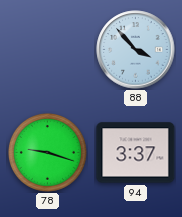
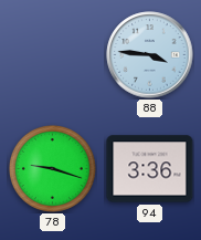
88: 3:53 -> 3:46 (150, 55)
94: 3:37 -> 3:36 (150, 169)
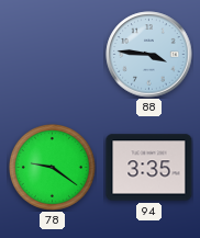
78: 9:18 -> 9:21 (53, 168)
94: 3:36 -> 3:35 (149, 168)
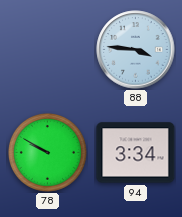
78: 9:21 -> 9:50 (48, 153)
94: 3:35 -> 3:34 (136, 153)
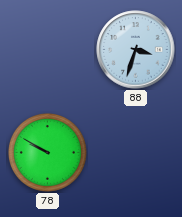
88: 3:46 -> 3:33 (136, 50)
94: 3:34 -> none (136, 153)
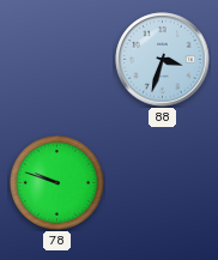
78: 9:50 -> 9:48 (57, 183)
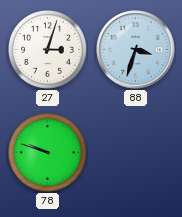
27: none -> 3:03 (48, 50)
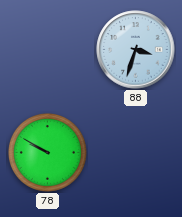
27: 3:03 -> none (48, 50)
78: 9:48 -> 9:50 (48, 153)
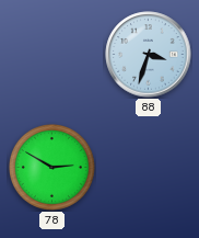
78: 9:50 -> 2:50 (52, 168)
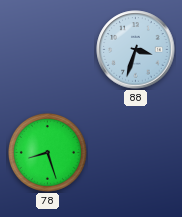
78: 2:50 -> 8:27 (48, 153)
